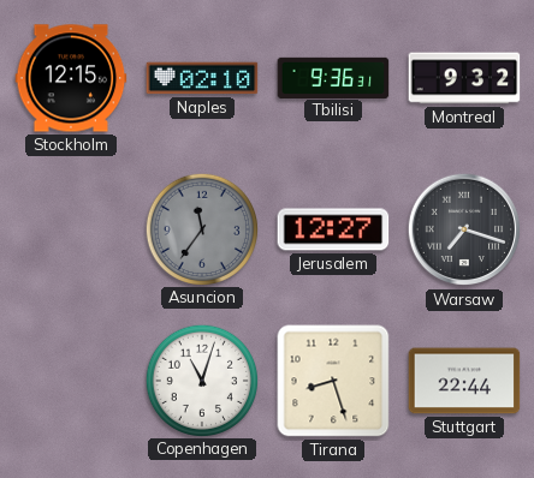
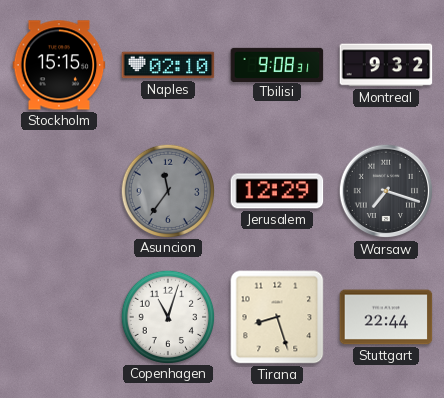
Stockholm: 12:15 -> 15:15 (59, 65)
Tbilisi: 9:36 -> 9:08 (277, 64)
Jerusalem: 12:27 -> 12:29 (277, 191)
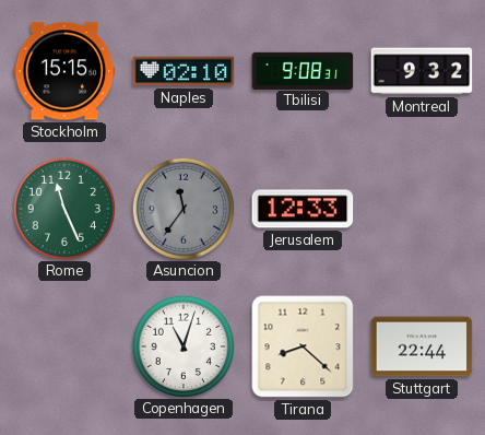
Rome: none -> 11:26 (63, 208)
Jerusalem: 12:29 -> 12:33 (303, 209)
Warsaw: 7:18 -> none (386, 191)
Tirana: 8:27 -> 8:22 (303, 346)
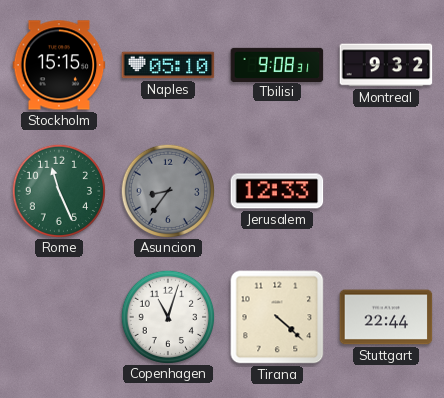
Naples: 02:10 -> 05:10 (168, 65)
Asuncion: 11:36 -> 8:36 (167, 190)
Tirana: 8:22 -> 4:22 (277, 317)
